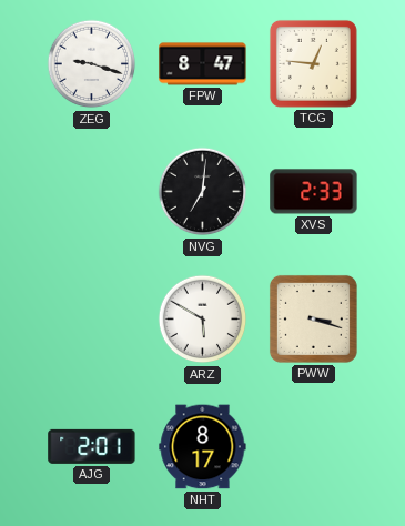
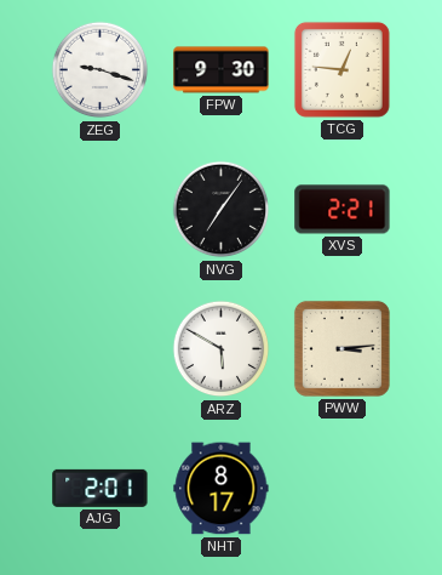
FPW: 8:47 -> 9:30 (222, 70)
NVG: 7:01 -> 7:06 (222, 210)
XVS: 2:33 -> 2:21 (343, 210)
PWW: 3:18 -> 3:14 (341, 348)
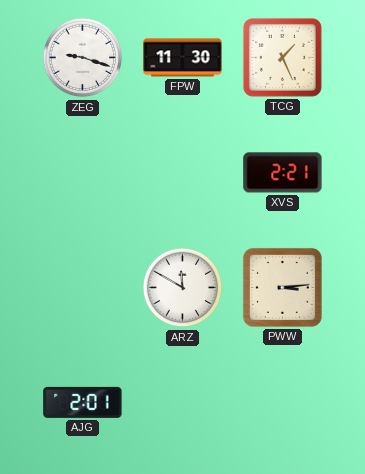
FPW: 9:30 -> 11:30 (183, 58)
TCG: 12:46 -> 1:26 (282, 57)
NVG: 7:06 -> none (222, 210)
ARZ: 5:50 -> 11:50 (183, 288)
NHT: 8:17 -> none (222, 489)
